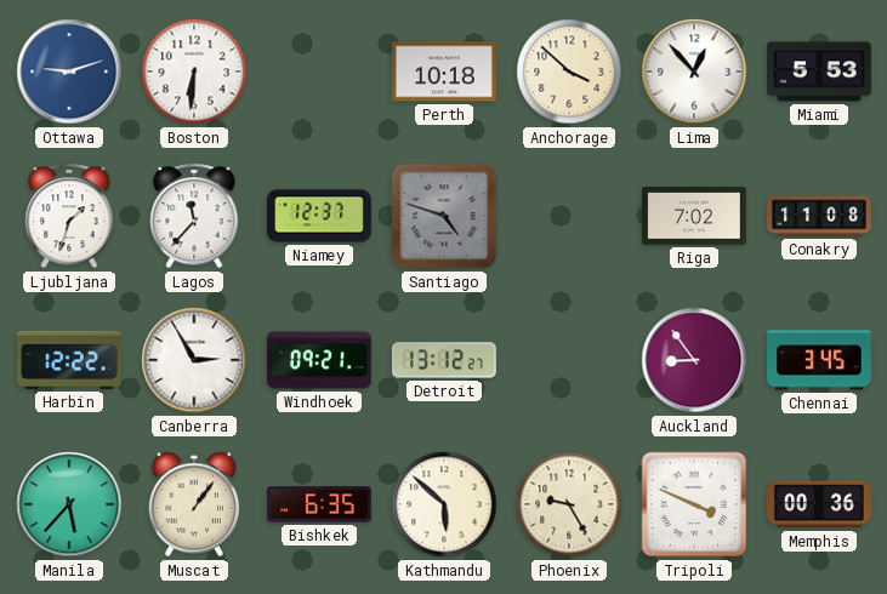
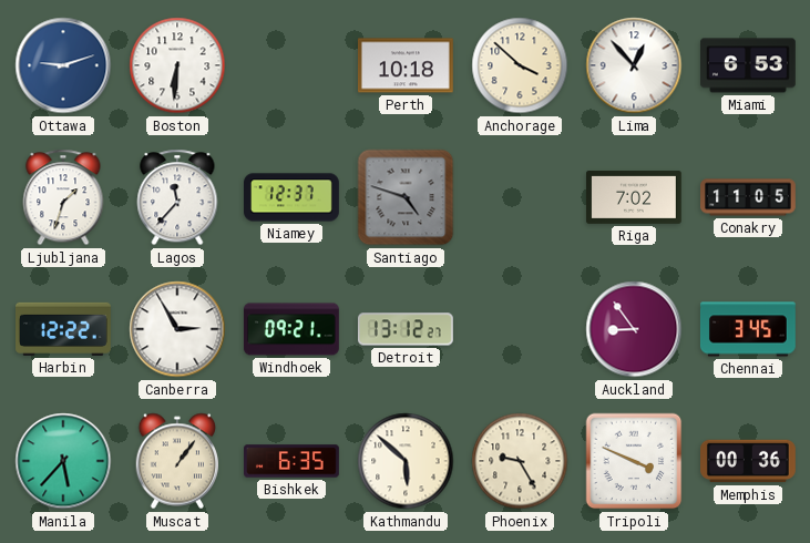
Miami: 5:53 -> 6:53 (748, 65)
Conakry: 11:08 -> 11:05 (749, 197)
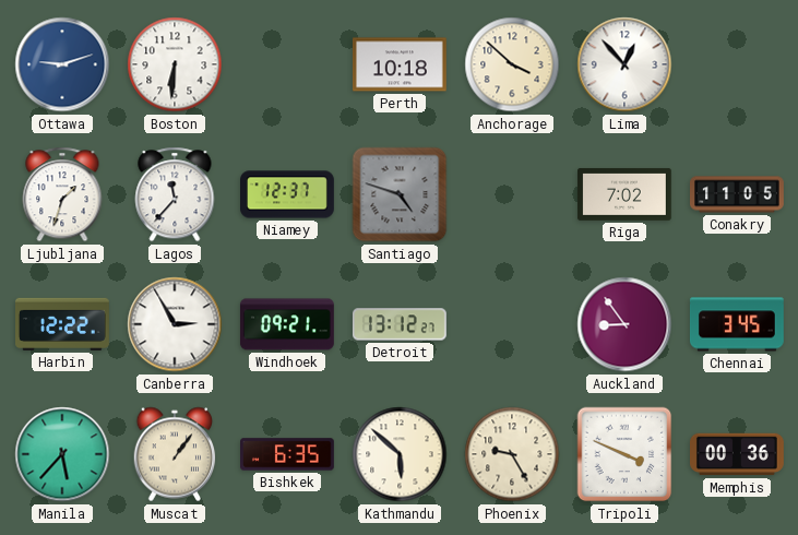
Miami: 6:53 -> none (748, 65)
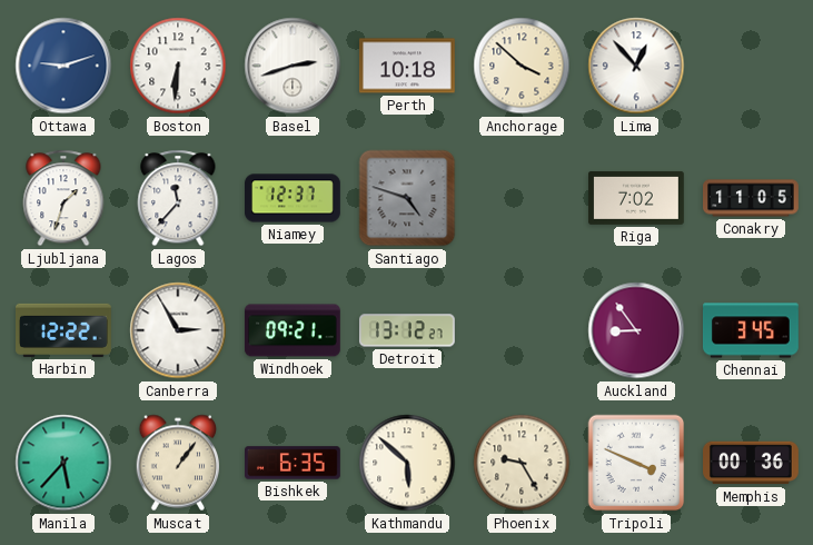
Basel: none -> 2:42 (293, 66)
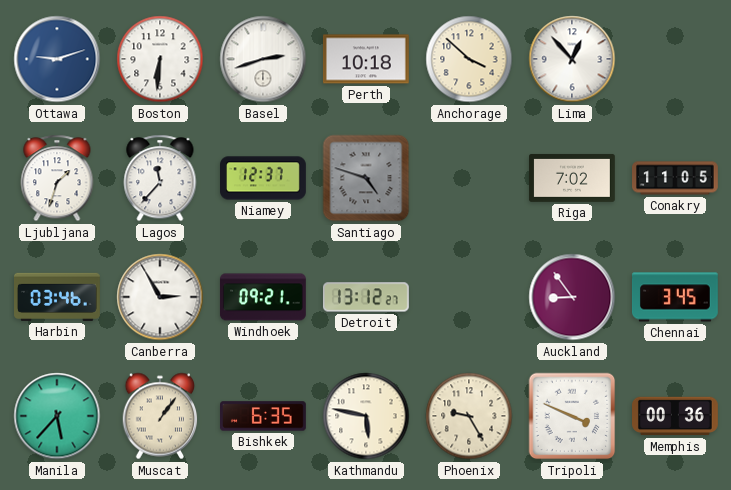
Harbin: 12:22 -> 03:46 (58, 297)
Kathmandu: 5:52 -> 5:47 (366, 416)
